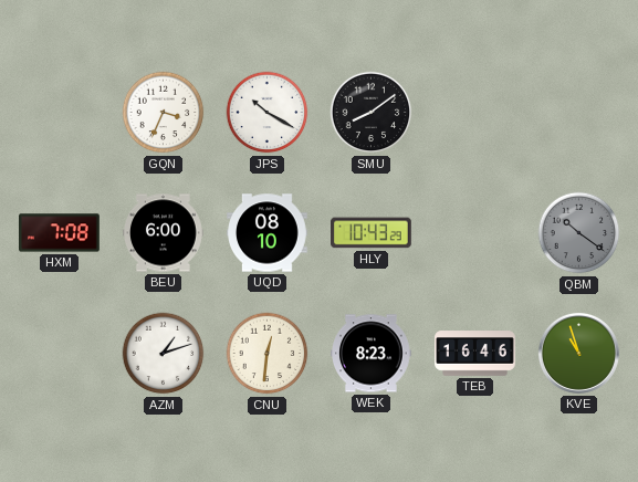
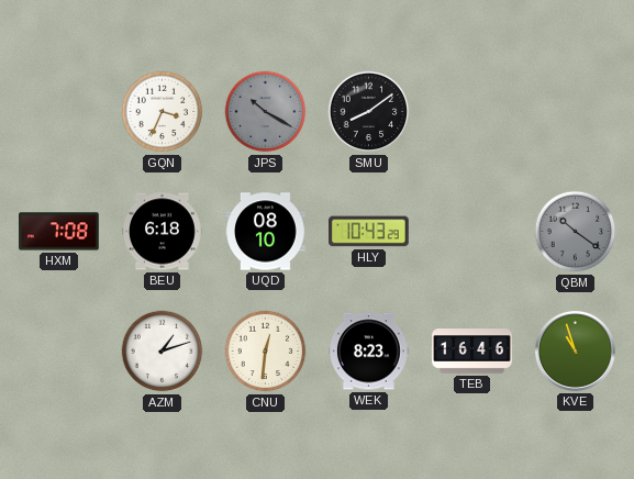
JPS dial: white -> grey (266, 112)
BEU: 6:00 -> 6:18 (163, 232)
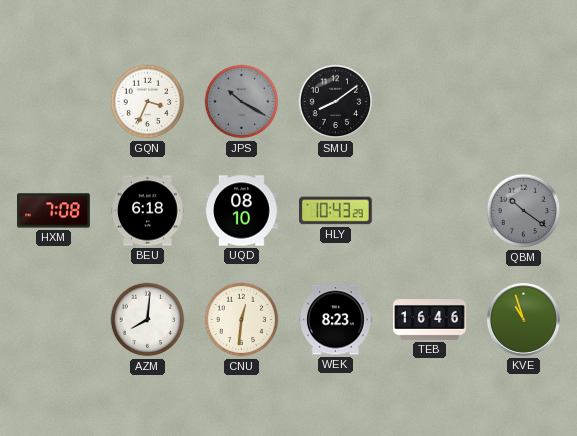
AZM: 1:12 -> 8:01 (148, 320)
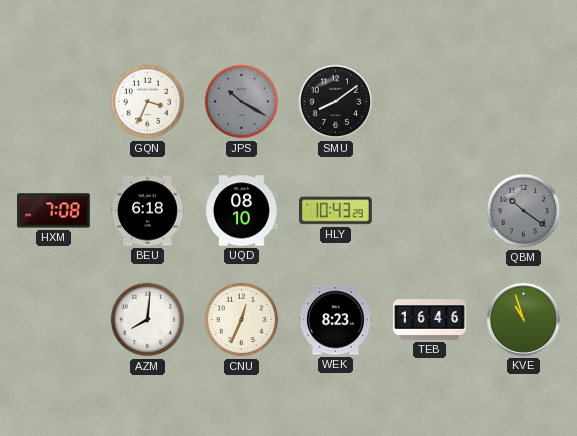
CNU: 12:31 -> 12:34 (242, 320)
